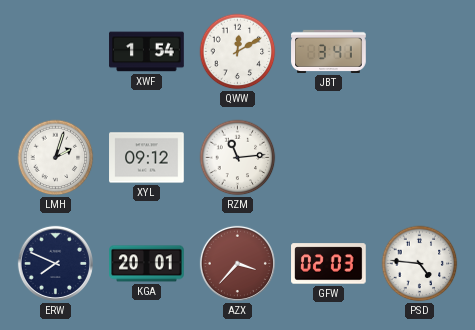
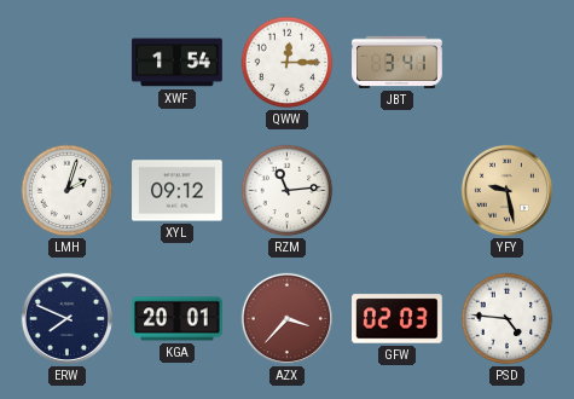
QWW: 12:10 -> 12:15 (288, 63)
YFY: none -> 9:28 (506, 190)
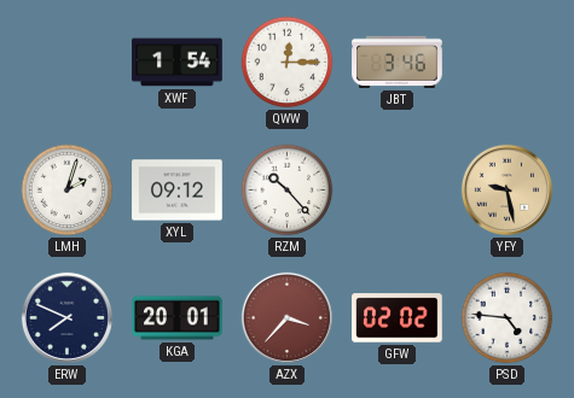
JBT: 3:41 -> 3:46 (398, 62)
RZM: 11:14 -> 10:23 (288, 191)
GFW: 02:03 -> 02:02 (398, 318)
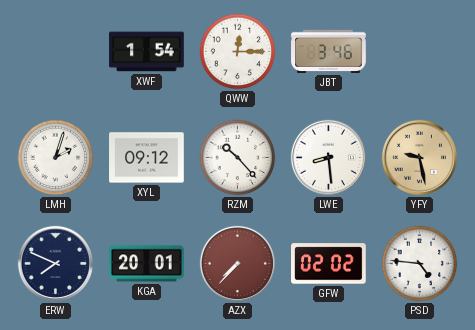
LWE: none -> 8:29 (328, 157)
AZX: 3:37 -> 7:37 (237, 263)
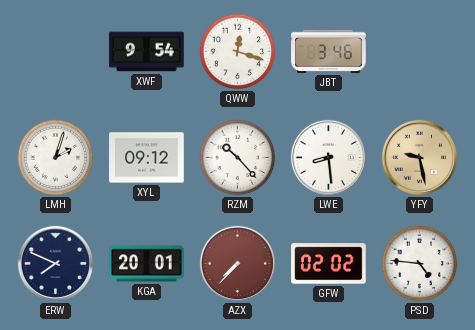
XWF: 1:54 -> 9:54 (147, 52)
QWW: 12:15 -> 12:18 (238, 52)
